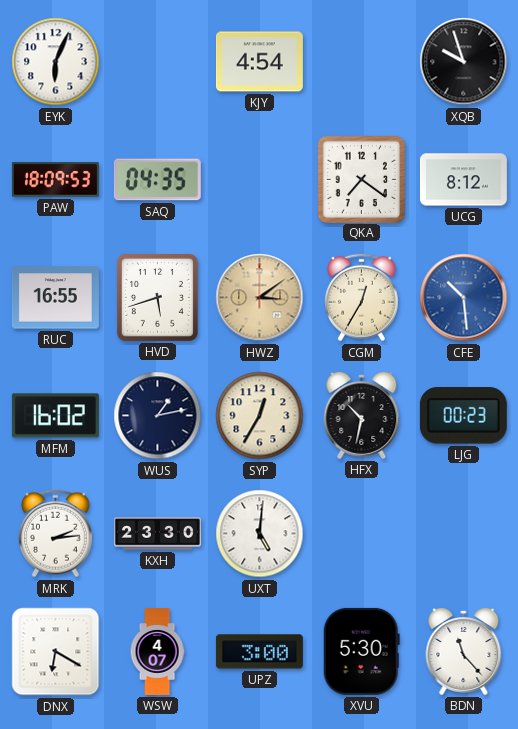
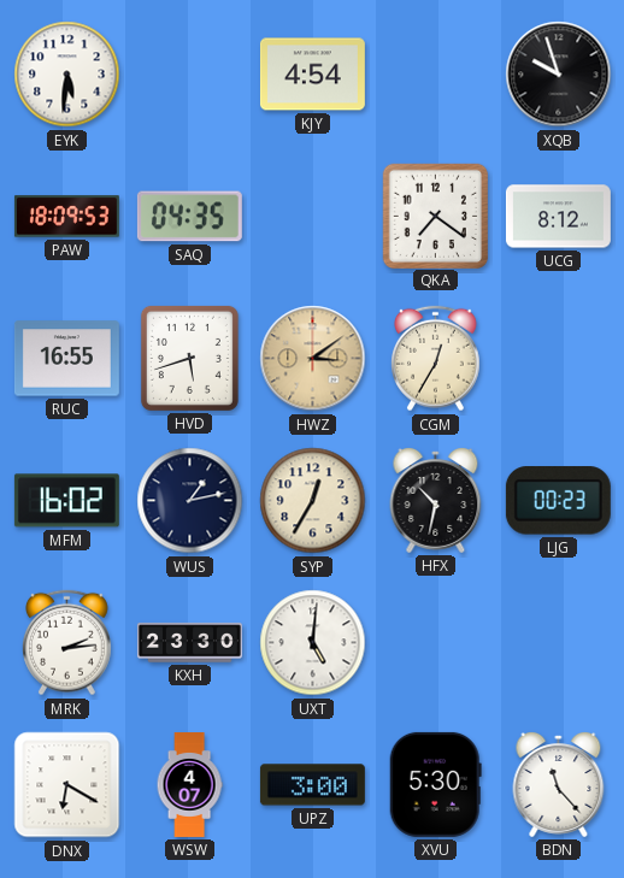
EYK: 6:04 -> 5:31 (67, 75)
CFE: 10:29 -> none (464, 298)
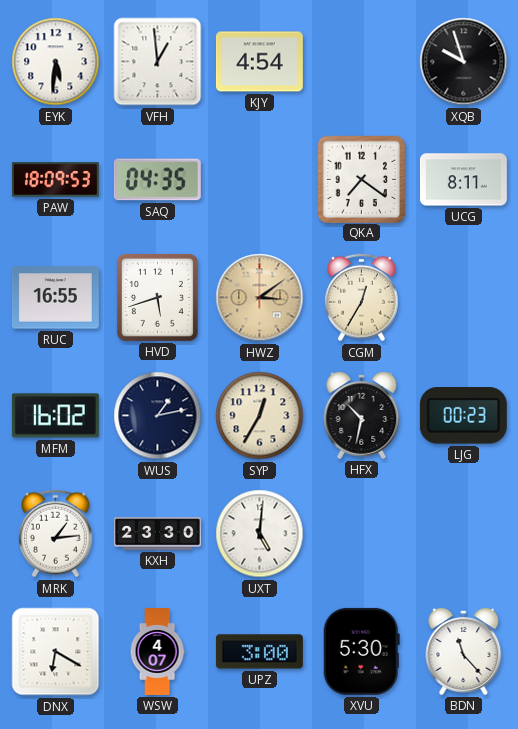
VFH: none -> 12:59 (158, 62)
UCG: 8:12 -> 8:11 (463, 180)
MRK: 2:14 -> 1:14 (56, 534)
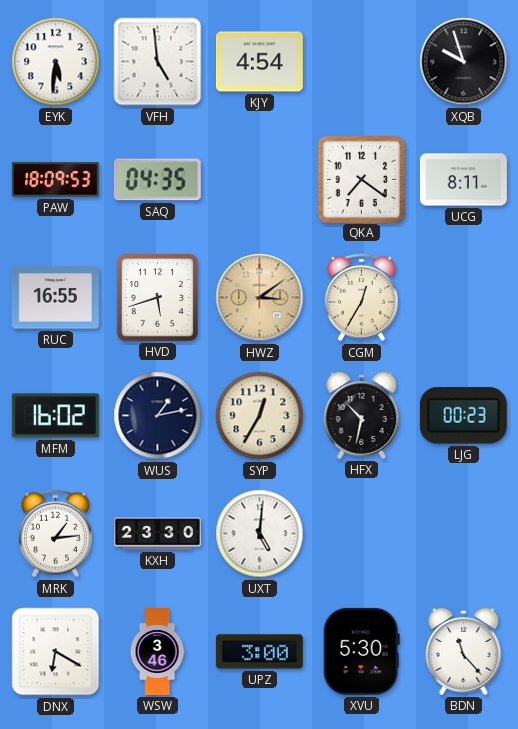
VFH: 12:59 -> 4:59 (158, 62)
WSW: 4:07 -> 3:46 (157, 652)
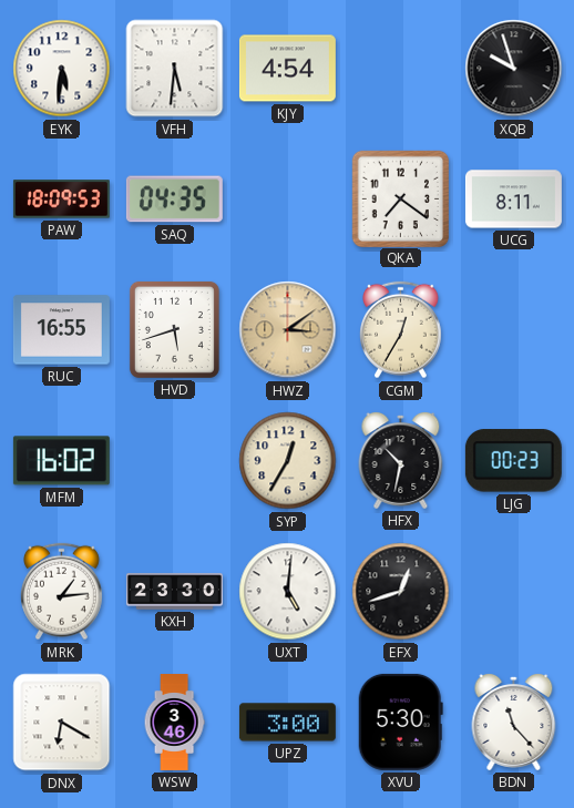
VFH: 4:59 -> 5:31 (175, 69)
WUS: 1:13 -> none (158, 416)
EFX: none -> 12:42 (401, 592)
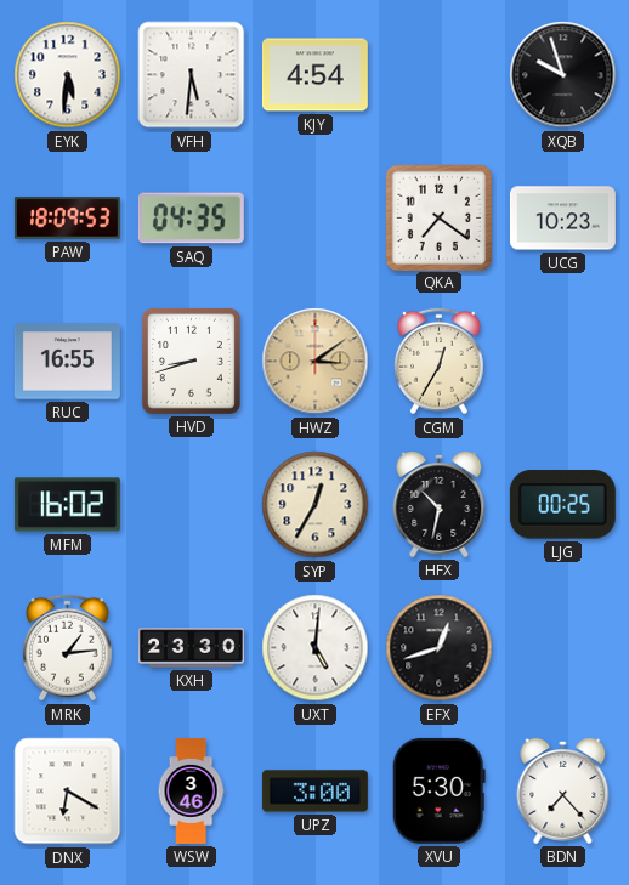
UCG: 8:11 -> 10:23 (562, 219)
HVD: 5:42 -> 8:42 (191, 361)
LJG: 00:23 -> 00:25 (562, 505)
BDN: 11:23 -> 7:23 (563, 790)
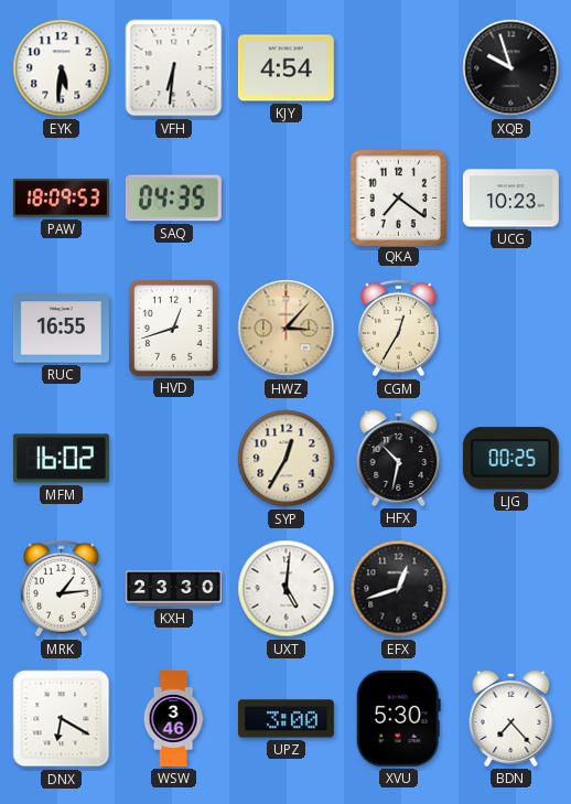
VFH: 5:31 -> 6:31 (174, 68)
HVD: 8:42 -> 12:42 (173, 328)
HWZ: 3:09 -> 3:07 (287, 329)
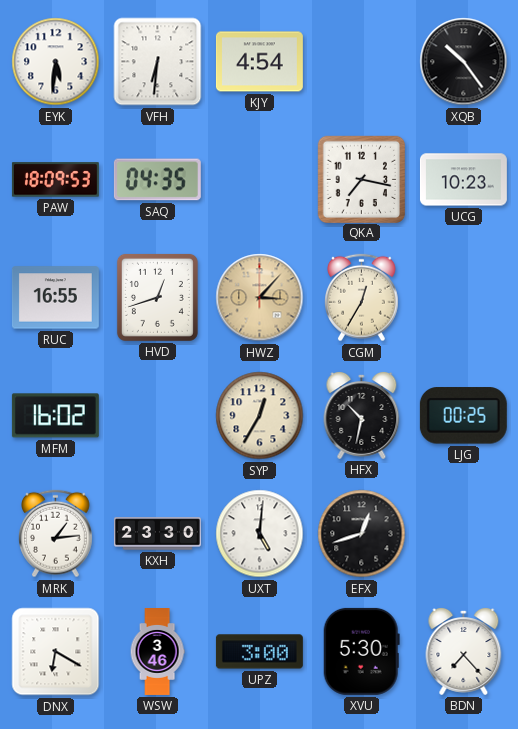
XQB: 9:57 -> 10:24 (464, 62)
QKA: 7:21 -> 7:17 (361, 179)
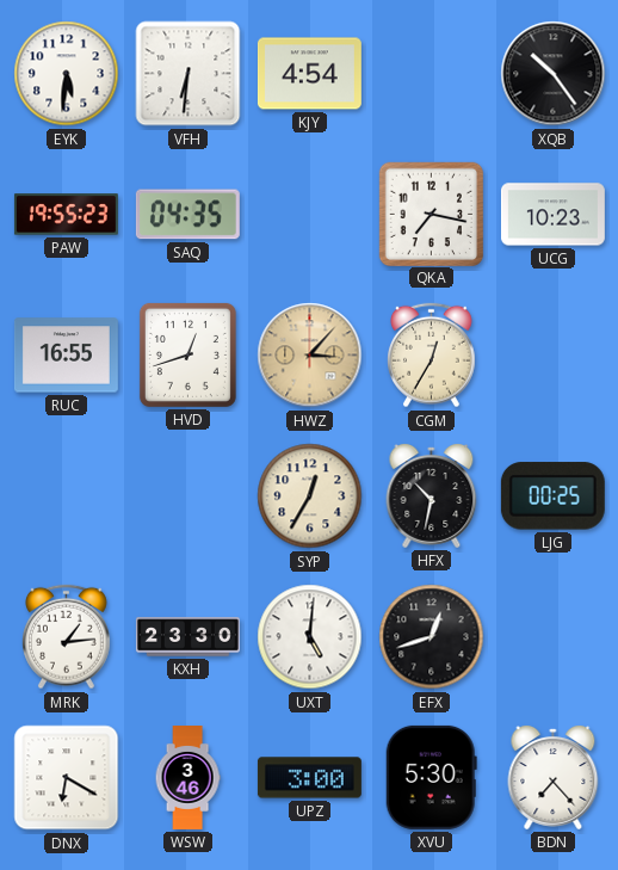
PAW: 18:09 -> 19:55 (66, 215)
MFM: 16:02 -> none (55, 416)
